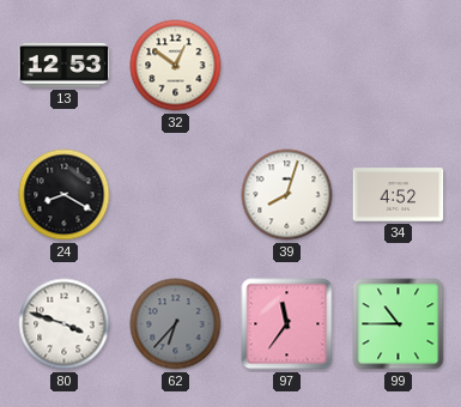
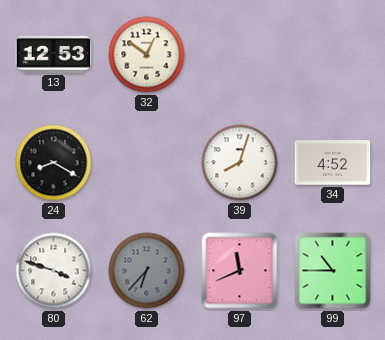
97: 11:36 -> 11:41 (240, 271)
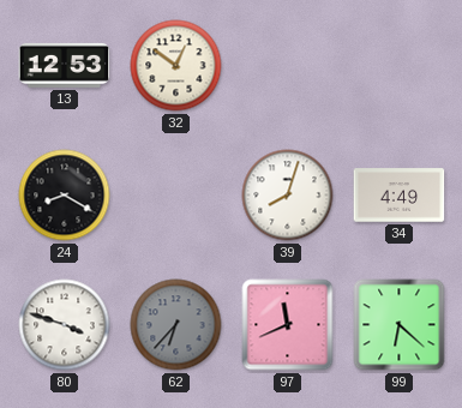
34: 4:52 -> 4:49 (400, 196)
99: 10:45 -> 6:22 (400, 325)
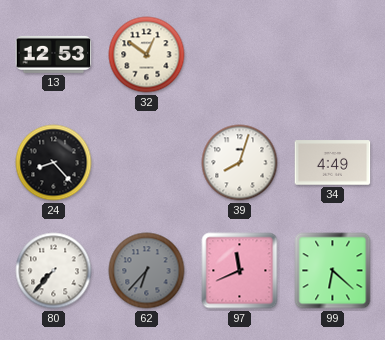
24: 8:20 -> 8:23 (54, 163)
80: 3:48 -> 7:37 (54, 271)
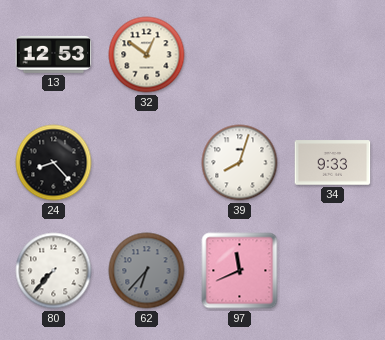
34: 4:49 -> 9:33 (333, 163)
99: 6:22 -> none (333, 271)
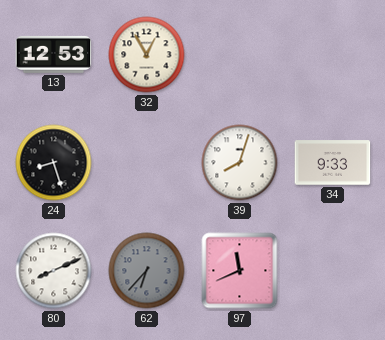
32: 12:51 -> 12:55 (147, 55)
24: 8:23 -> 8:27 (54, 163)
80: 7:37 -> 8:11 (54, 271)
